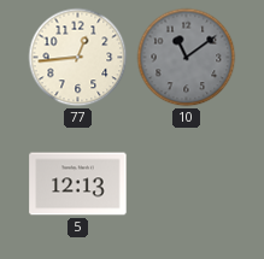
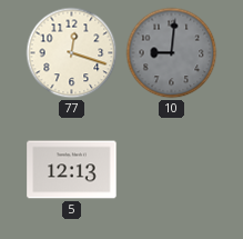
77: 12:44 -> 12:18 (72, 53)
10: 11:09 -> 9:01 (172, 53)
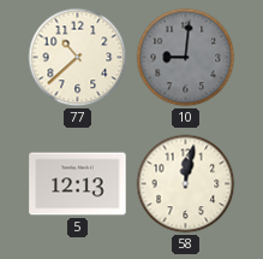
77: 12:18 -> 10:38 (78, 58)
58: none -> 12:02 (186, 184)
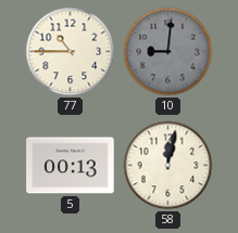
77: 10:38 -> 10:45 (71, 52)
5: 12:13 -> 00:13 (71, 166)
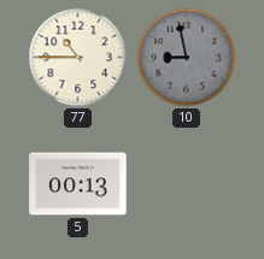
10: 9:01 -> 8:58 (187, 58)
58: 12:02 -> none (168, 166)
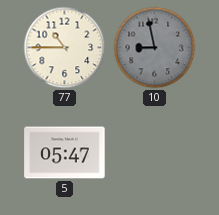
5: 00:13 -> 05:47 (65, 153)
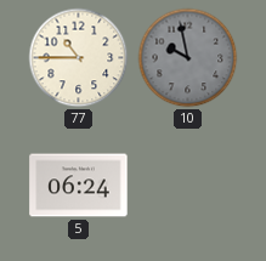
10: 8:58 -> 9:58 (188, 58)
5: 05:47 -> 06:24 (79, 186)
